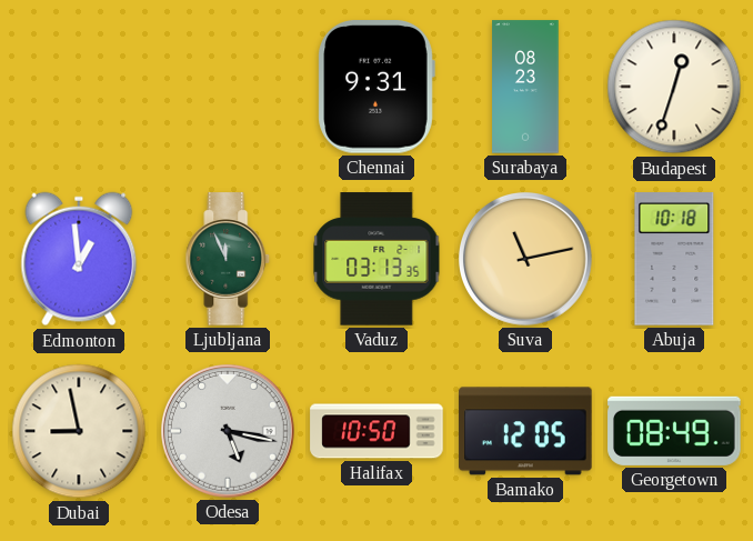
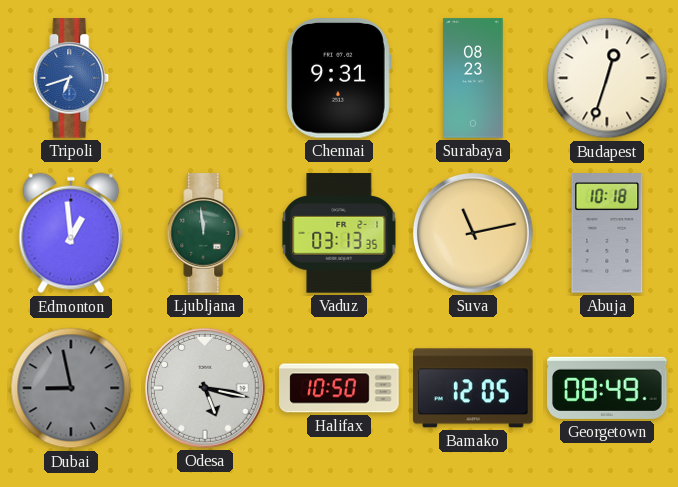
Tripoli: none -> 6:42 (71, 78)
Ljubljana: 11:56 -> 11:59 (205, 233)
Dubai dial: cream -> grey (71, 388)
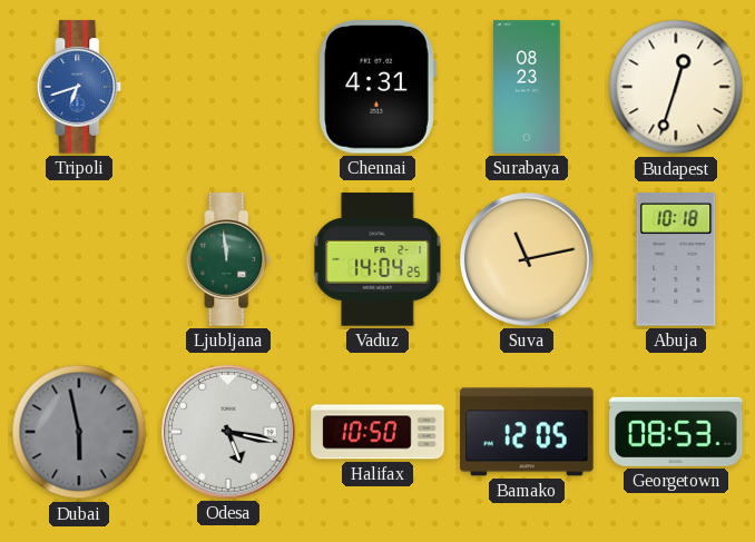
Chennai: 9:31 -> 4:31 (377, 87)
Edmonton: 12:59 -> none (71, 233)
Vaduz: 03:13 -> 14:04 (377, 259)
Dubai: 8:58 -> 5:58 (79, 432)
Georgetown: 08:49 -> 08:53 (676, 432)
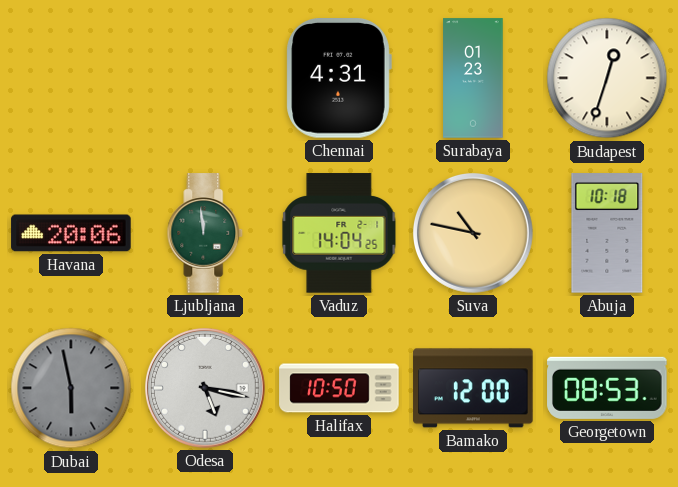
Tripoli: 6:42 -> none (79, 87)
Surabaya: 08:23 -> 01:23 (473, 78)
Havana: none -> 20:06 (71, 233)
Suva: 11:13 -> 10:47 (474, 234)
Bamako: 12:05 -> 12:00 (473, 388)
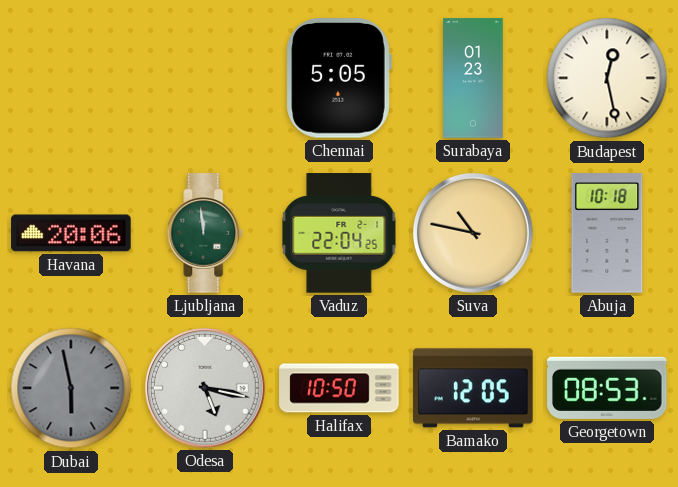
Chennai: 4:31 -> 5:05 (339, 78)
Budapest: 12:33 -> 12:28 (607, 78)
Vaduz: 14:04 -> 22:04 (339, 233)
Bamako: 12:00 -> 12:05 (473, 388)
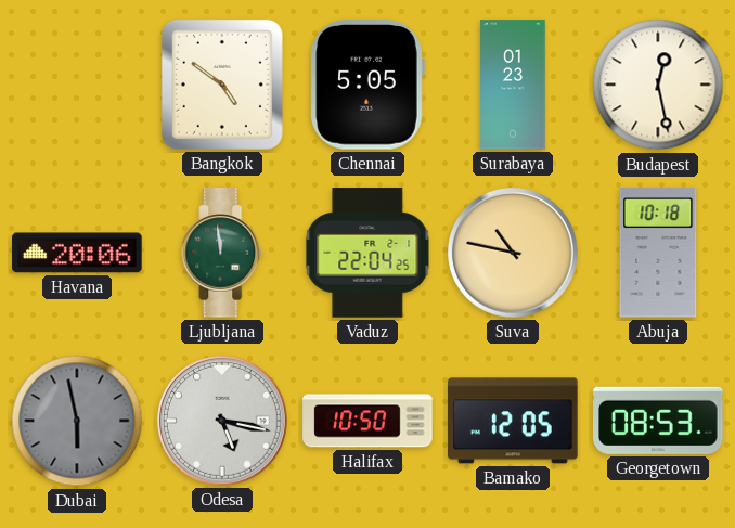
Bangkok: none -> 4:51 (222, 85)
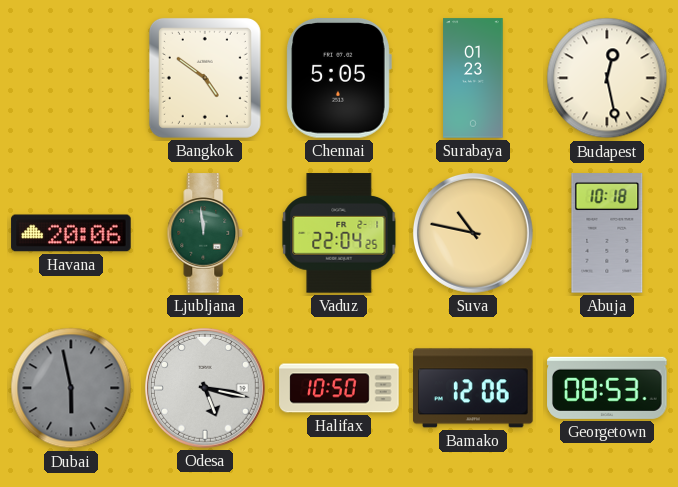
Bamako: 12:05 -> 12:06 (473, 388)
